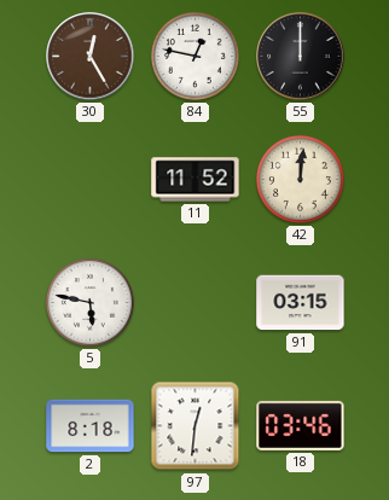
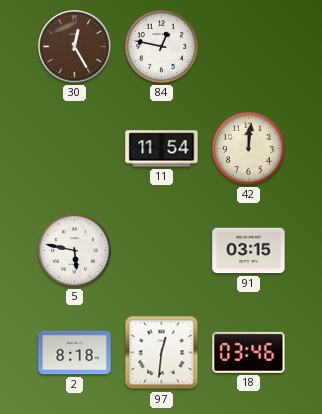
55: 12:00 -> none (301, 57)
11: 11:52 -> 11:54 (162, 149)
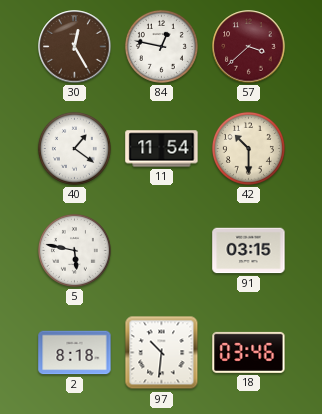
57: none -> 3:38 (249, 47)
40: none -> 1:21 (74, 148)
42: 12:01 -> 10:30 (248, 148)
97: 12:31 -> 10:31 (162, 353)
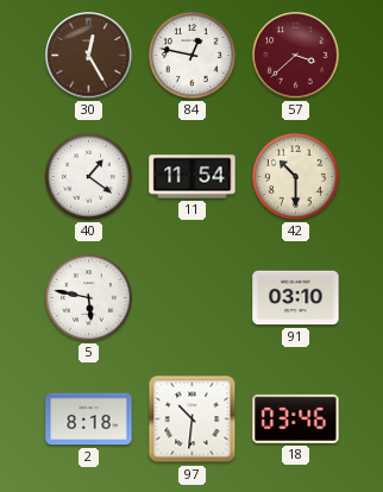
91: 03:15 -> 03:10 (296, 298)
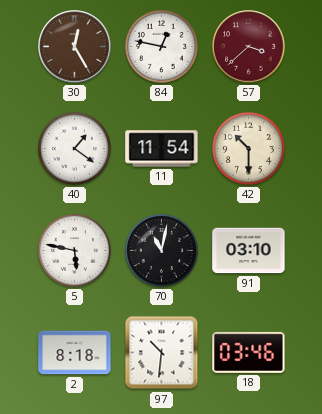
70: none -> 11:02 (161, 250)
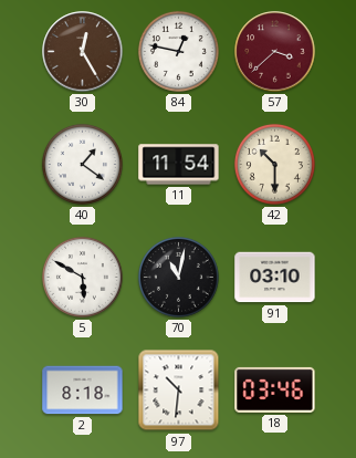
5: 5:47 -> 5:50 (82, 277)
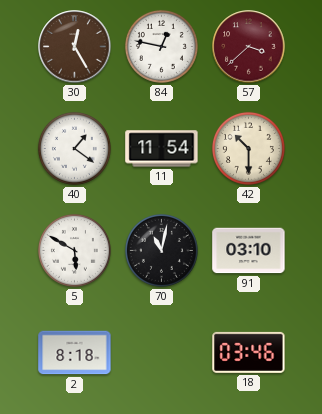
97: 10:31 -> none (179, 391)
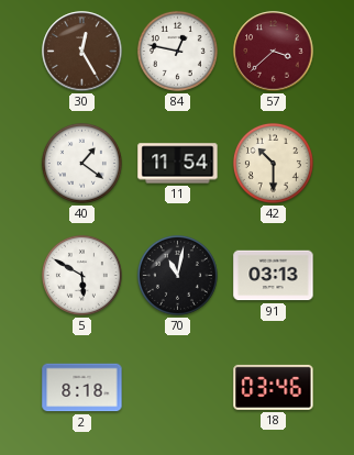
91: 03:10 -> 03:13 (274, 276)
